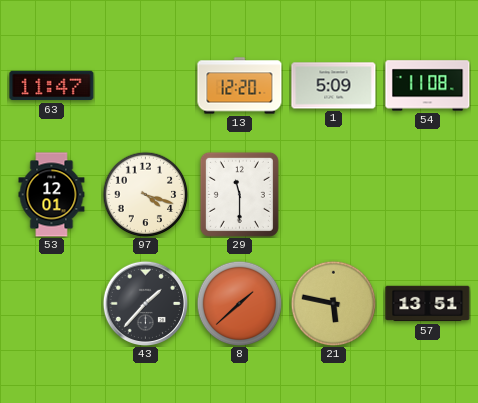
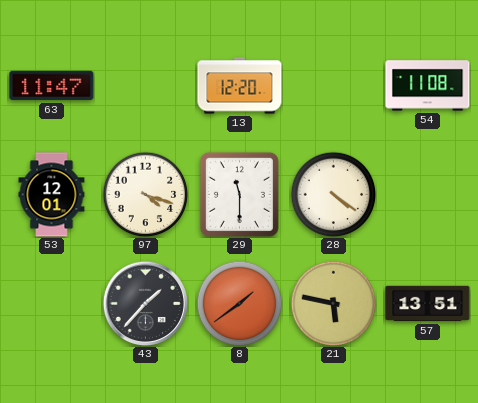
1: 5:09 -> none (334, 86)
28: none -> 4:21 (333, 194)
8: 1:38 -> 1:39 (239, 303)
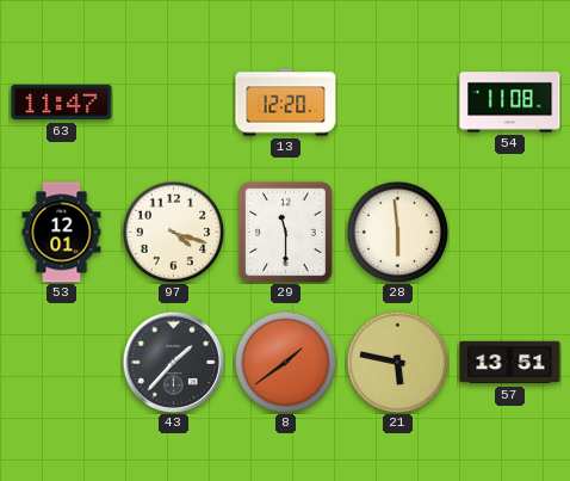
28: 4:21 -> 5:59 (397, 232)
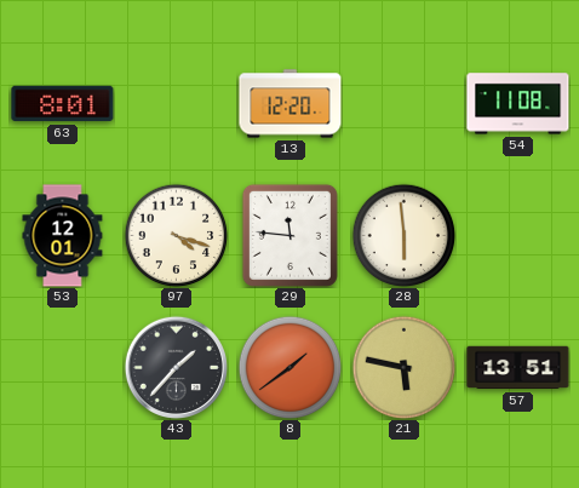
63: 11:47 -> 8:01 (63, 104)
29: 11:30 -> 11:46 (289, 235)
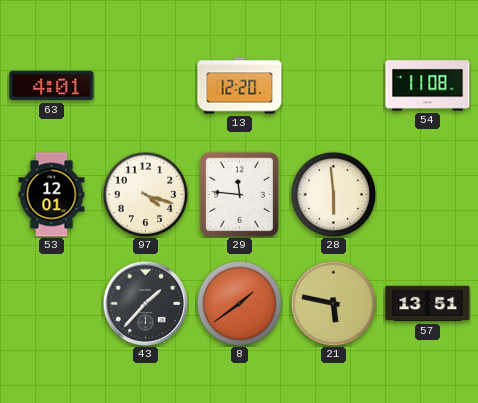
63: 8:01 -> 4:01 (52, 86)
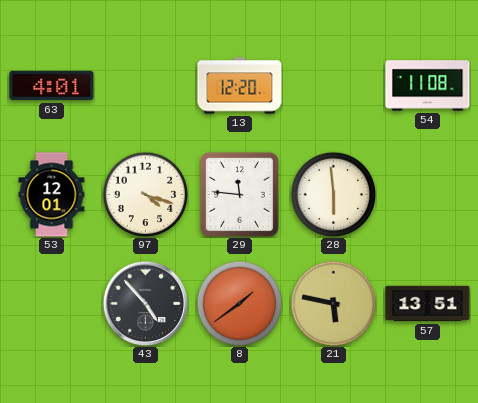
43: 1:37 -> 4:53 (145, 303)
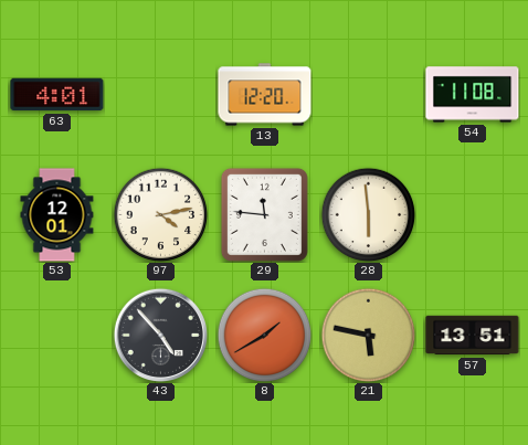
97: 4:18 -> 4:13 (160, 214)
8: 1:39 -> 1:40 (264, 335)
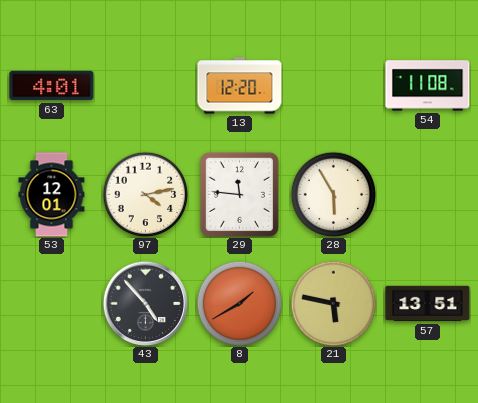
28: 5:59 -> 5:55 (333, 194)
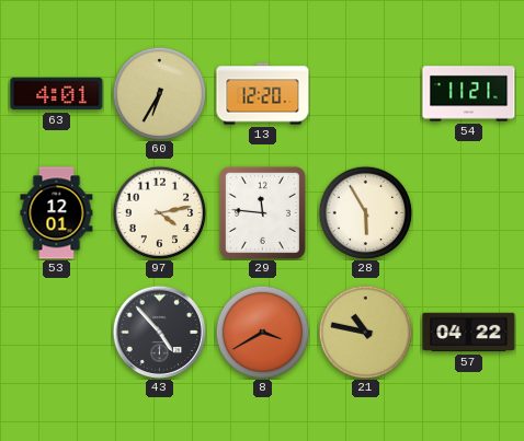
60: none -> 6:35 (159, 93)
54: 11:08 -> 11:21 (469, 94)
8: 1:40 -> 3:40 (262, 332)
21: 5:47 -> 10:47 (365, 332)
57: 13:51 -> 04:22 (469, 333)
